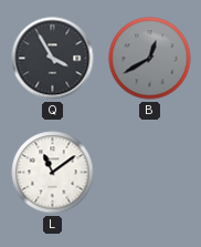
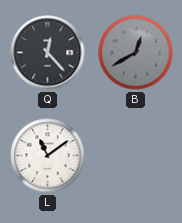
Q: 3:55 -> 12:23 (48, 53)
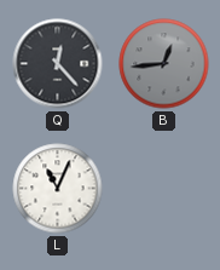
B: 12:40 -> 12:44 (164, 64)
L: 11:09 -> 11:04 (58, 189)
